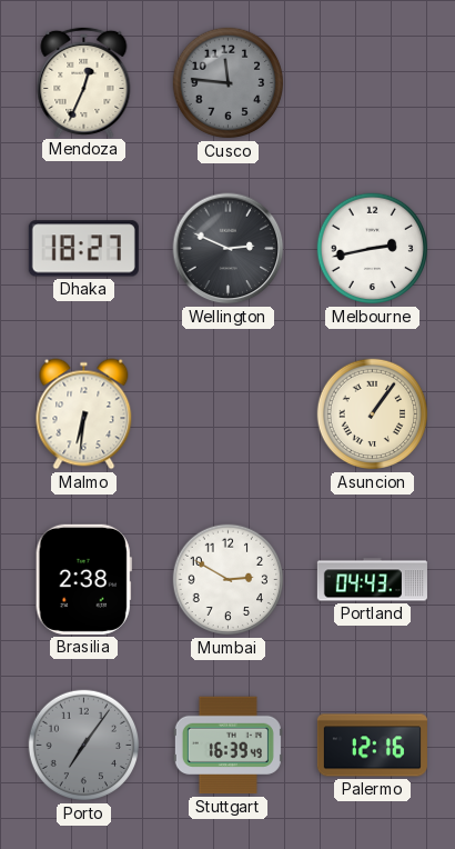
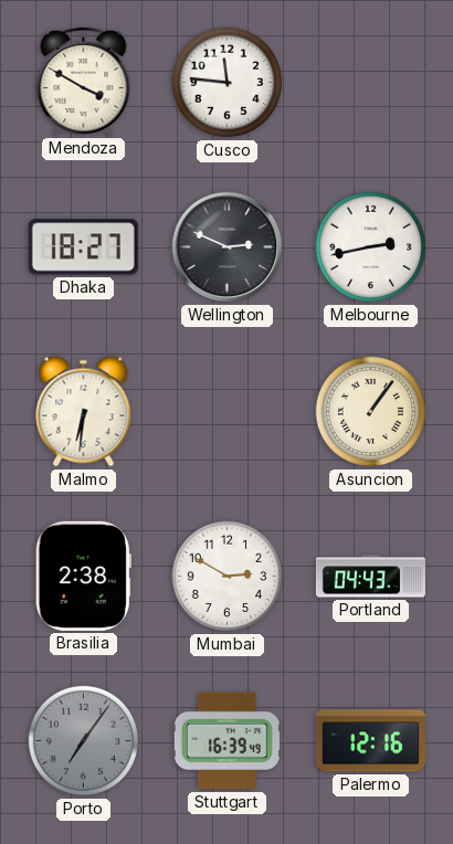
Mendoza: 12:34 -> 3:50 (84, 81)
Cusco dial: grey -> white (228, 83)
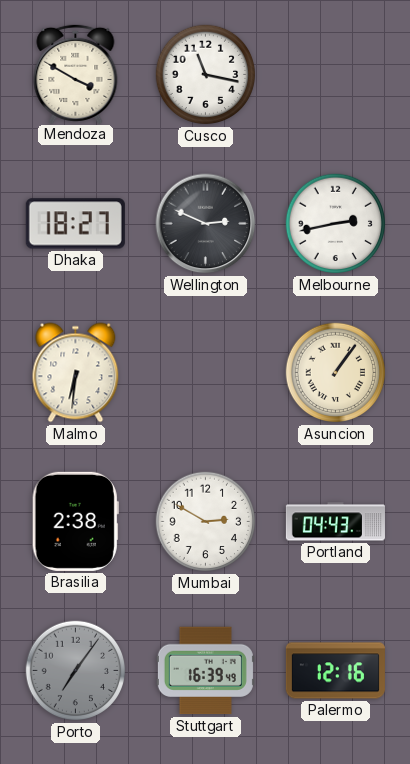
Cusco: 11:46 -> 11:17 (206, 75)
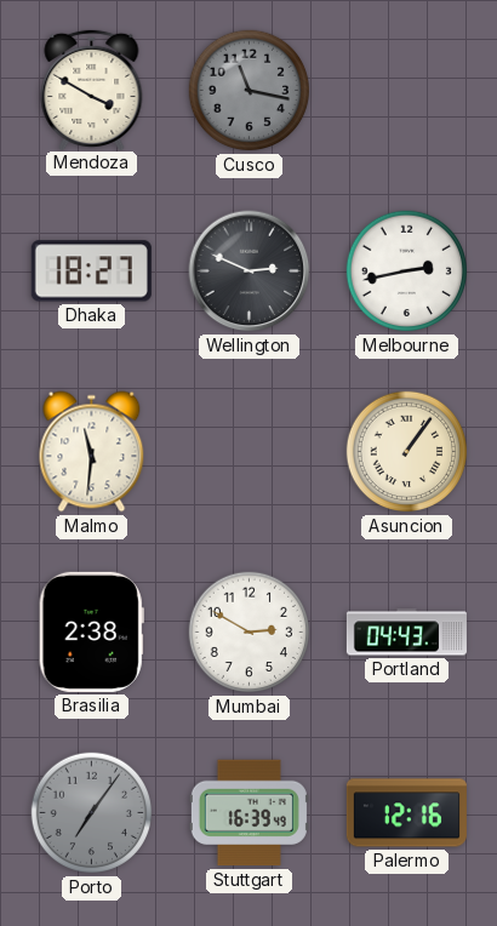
Cusco dial: white -> grey (250, 91)
Malmo: 6:31 -> 11:31 (92, 452)
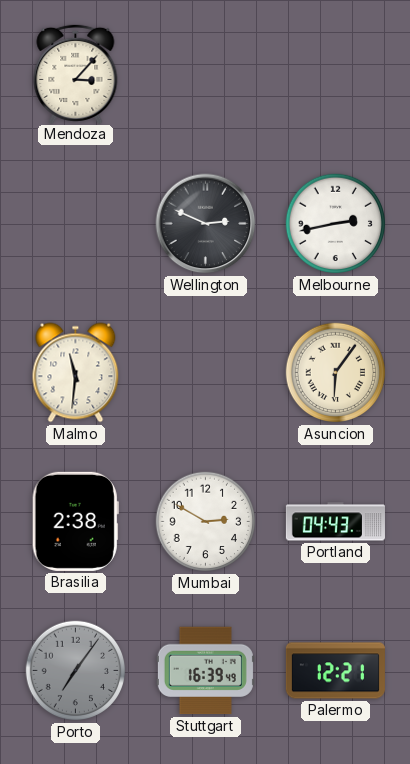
Mendoza: 3:50 -> 3:07 (76, 73)
Cusco: 11:17 -> none (250, 91)
Dhaka: 18:27 -> none (91, 271)
Asuncion: 1:06 -> 6:06 (336, 373)
Palermo: 12:16 -> 12:21 (335, 671)
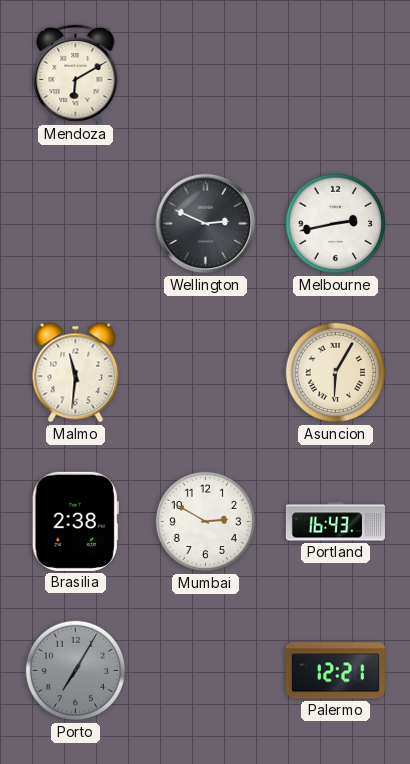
Mendoza: 3:07 -> 6:10 (76, 73)
Asuncion: 6:06 -> 6:05 (336, 373)
Portland: 04:43 -> 16:43 (335, 522)
Porto: 7:06 -> 7:05 (76, 671)
Stuttgart: 16:39 -> none (205, 671)
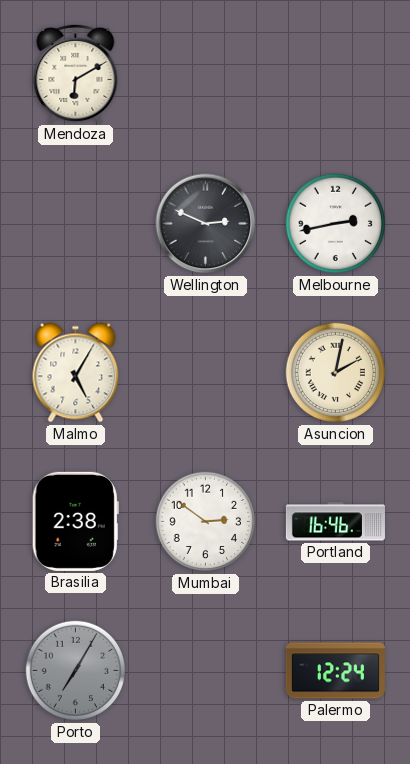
Malmo: 11:31 -> 5:05 (76, 373)
Asuncion: 6:05 -> 2:02 (336, 373)
Mumbai: 2:50 -> 2:51 (206, 522)
Portland: 16:43 -> 16:46 (335, 522)
Palermo: 12:21 -> 12:24 (335, 671)
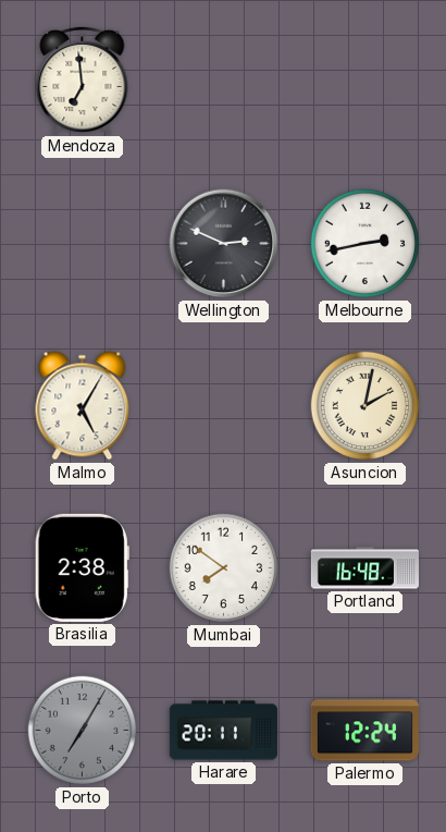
Mendoza: 6:10 -> 6:59 (83, 79)
Mumbai: 2:51 -> 7:51 (224, 568)
Portland: 16:46 -> 16:48 (364, 568)
Harare: none -> 20:11 (223, 731)
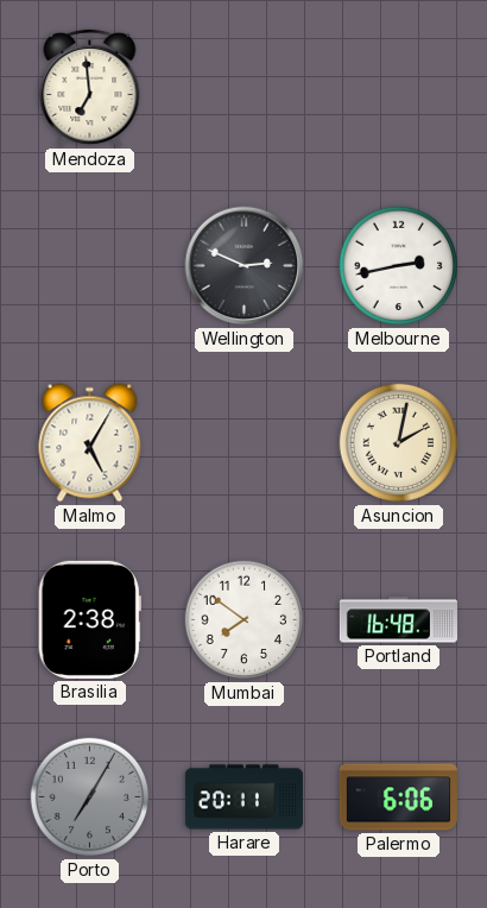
Palermo: 12:24 -> 6:06 (398, 797)
